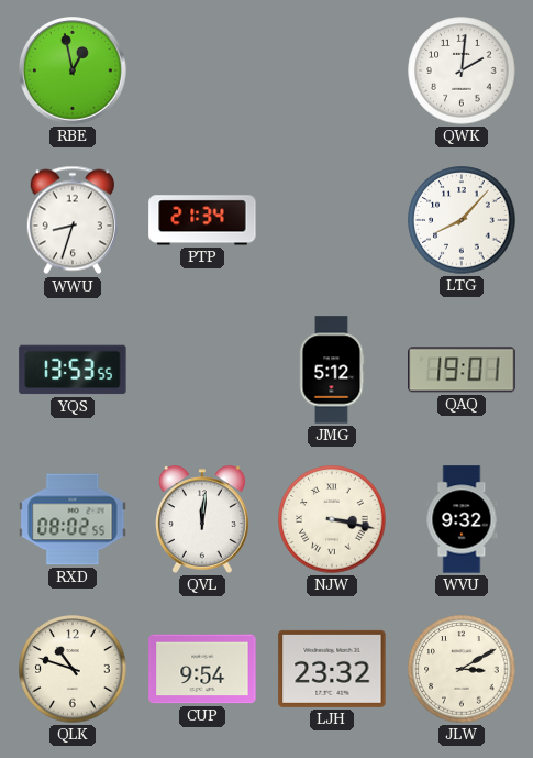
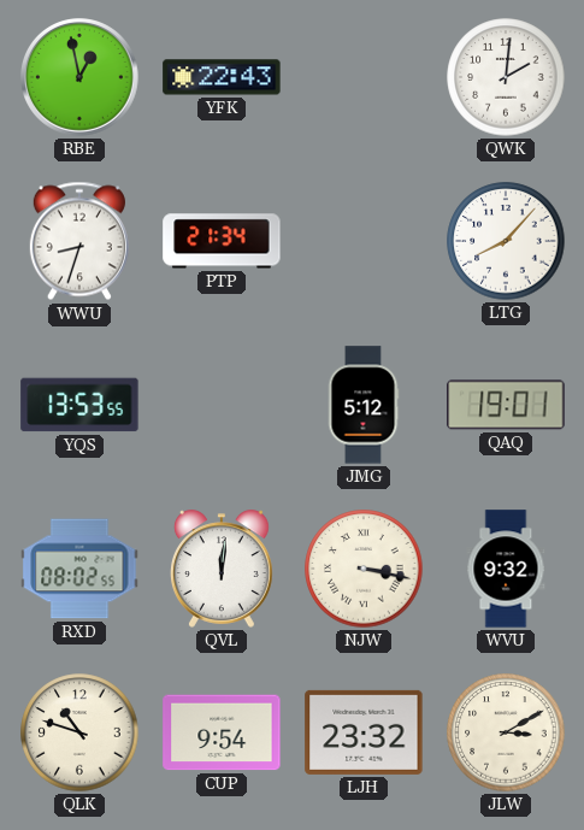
YFK: none -> 22:43 (222, 77)
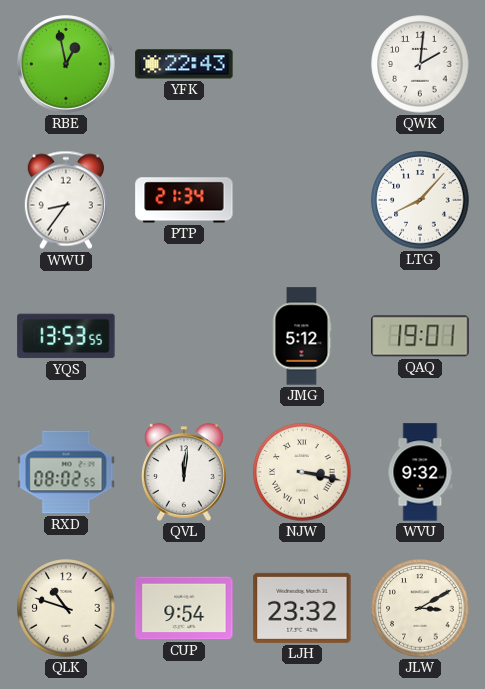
WWU: 8:33 -> 8:36 (66, 200)
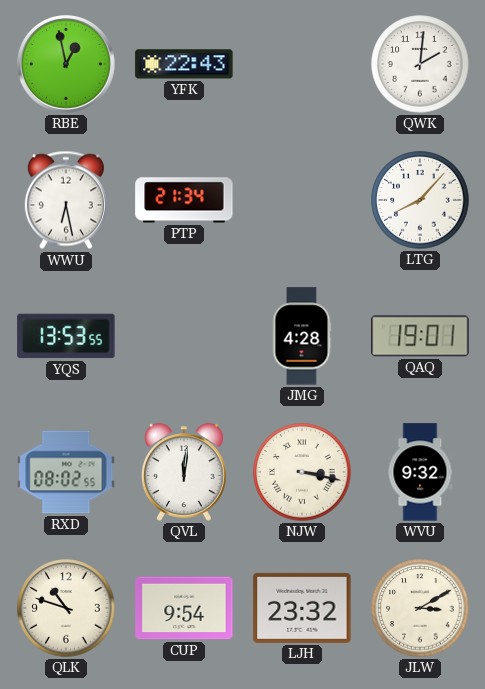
WWU: 8:36 -> 6:28 (66, 200)
JMG: 5:12 -> 4:28 (302, 336)
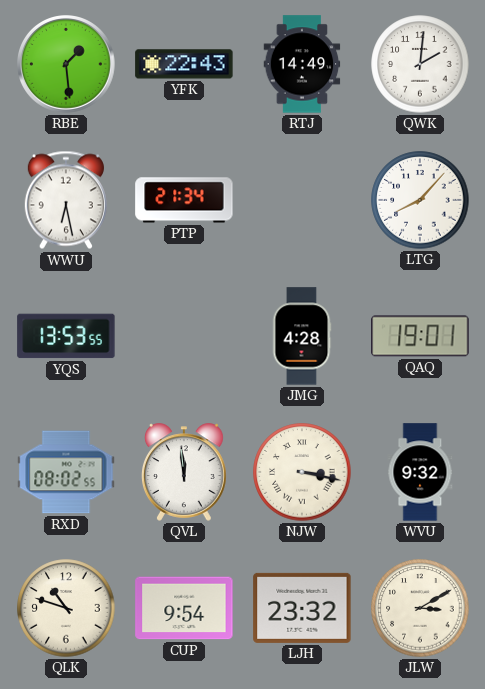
RBE: 12:58 -> 1:29 (67, 65)
RTJ: none -> 14:49 (302, 64)
QVL: 12:01 -> 11:59 (185, 472)
